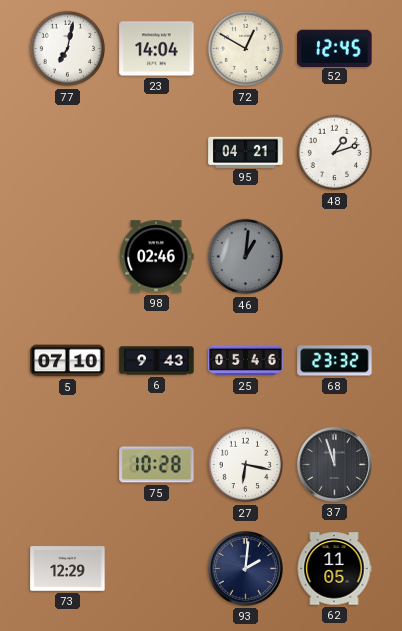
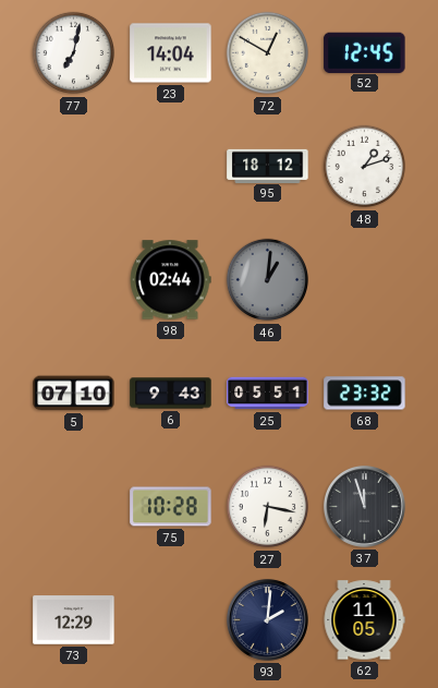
95: 04:21 -> 18:12 (268, 166)
98: 02:46 -> 02:44 (170, 280)
25: 05:46 -> 05:51 (268, 394)
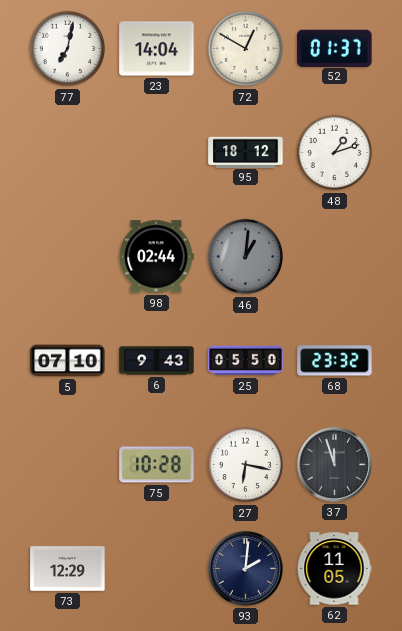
52: 12:45 -> 01:37 (335, 48)
25: 05:51 -> 05:50 (246, 361)
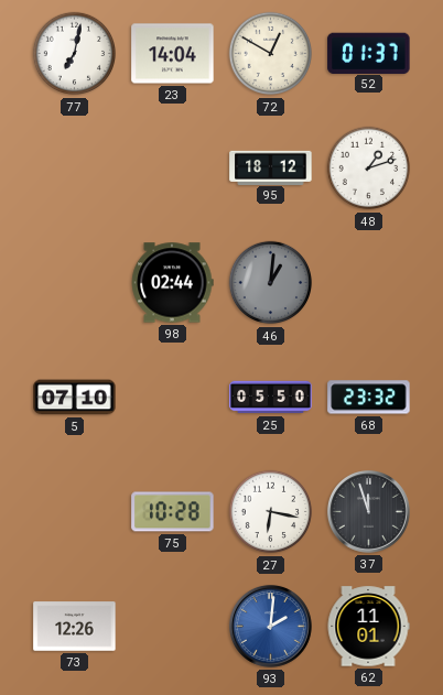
6: 9:43 -> none (157, 361)
73: 12:29 -> 12:26 (75, 627)
93 dial: navy -> blue (270, 626)
62: 11:05 -> 11:01 (368, 627)
